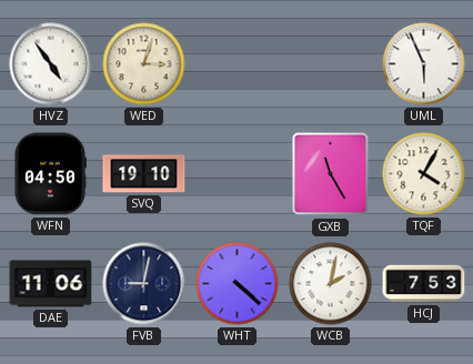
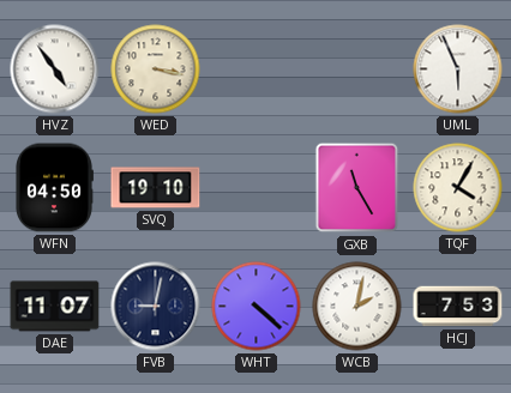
WED: 3:03 -> 3:17 (156, 69)
DAE: 11:06 -> 11:07 (55, 307)
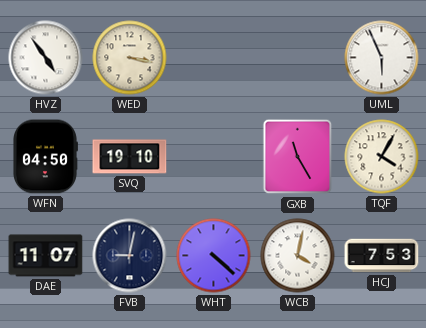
WCB: 2:02 -> 4:02 (298, 256)
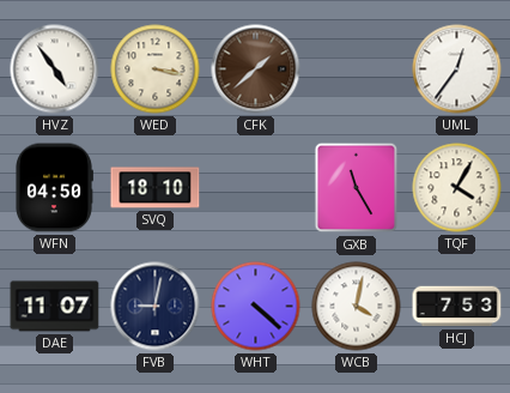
CFK: none -> 1:38 (256, 69)
UML: 5:56 -> 12:36 (457, 69)
SVQ: 19:10 -> 18:10 (156, 188)
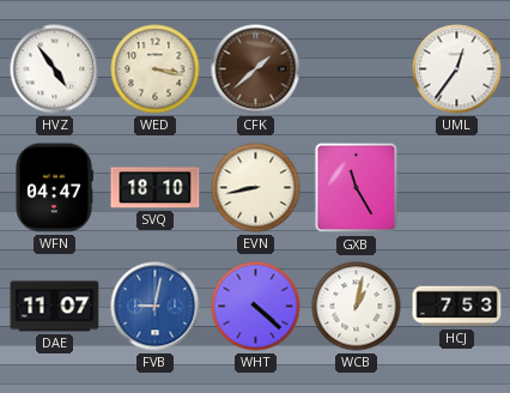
WFN: 04:50 -> 04:47 (55, 188)
EVN: none -> 8:43 (256, 188)
TQF: 4:05 -> none (457, 188)
FVB dial: navy -> blue (156, 307)
WCB: 4:02 -> 1:02 (357, 307)
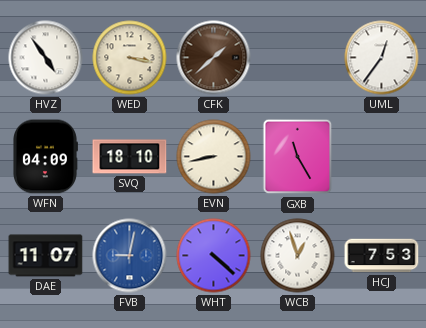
WFN: 04:47 -> 04:09 (46, 157)
WCB: 1:02 -> 12:57 (298, 256)
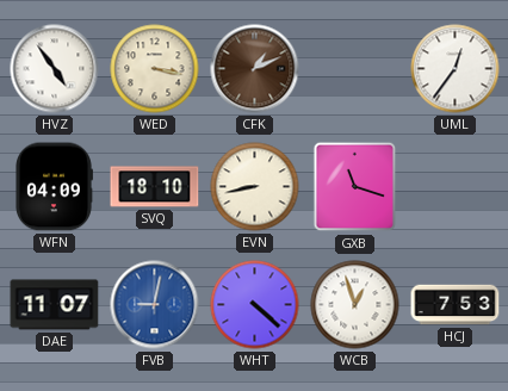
CFK: 1:38 -> 1:11 (255, 69)
GXB: 11:25 -> 11:18 (355, 187)
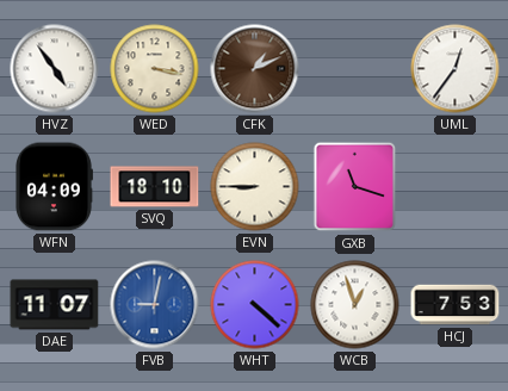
EVN: 8:43 -> 8:45 (255, 187)
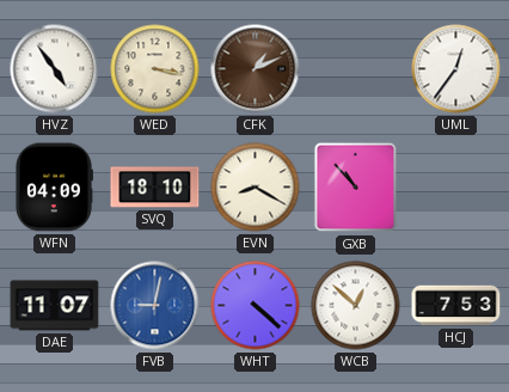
EVN: 8:45 -> 8:20 (256, 188)
GXB: 11:18 -> 10:53 (356, 188)
WCB: 12:57 -> 12:52 (356, 306)
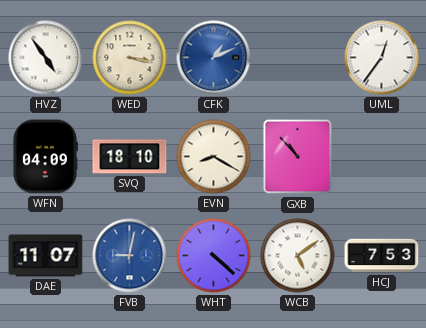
CFK dial: brown -> blue (214, 58)
WCB: 12:52 -> 5:09 (298, 256)
